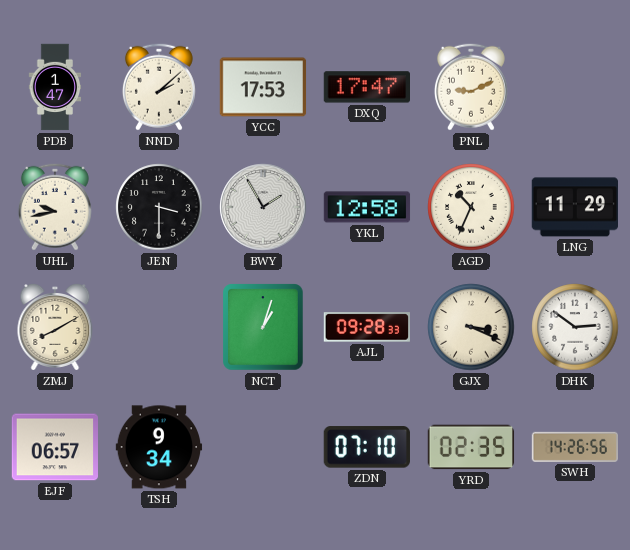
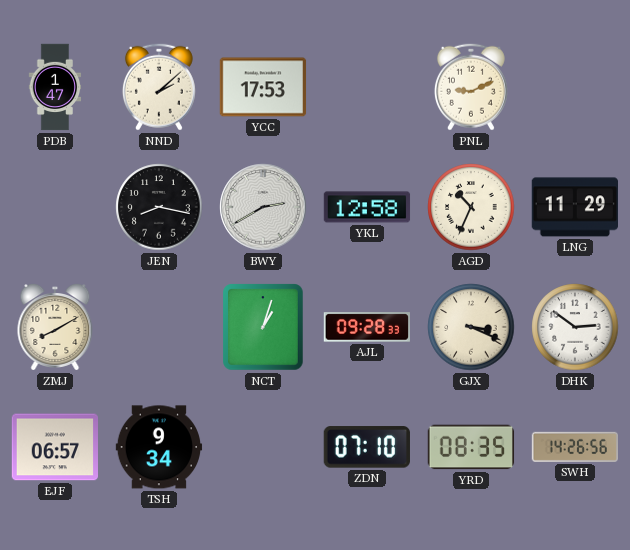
DXQ: 17:47 -> none (366, 87)
UHL: 9:43 -> none (55, 207)
JEN: 3:30 -> 8:17 (159, 207)
BWY: 1:55 -> 2:40 (263, 207)
YRD: 02:35 -> 08:35 (471, 447)
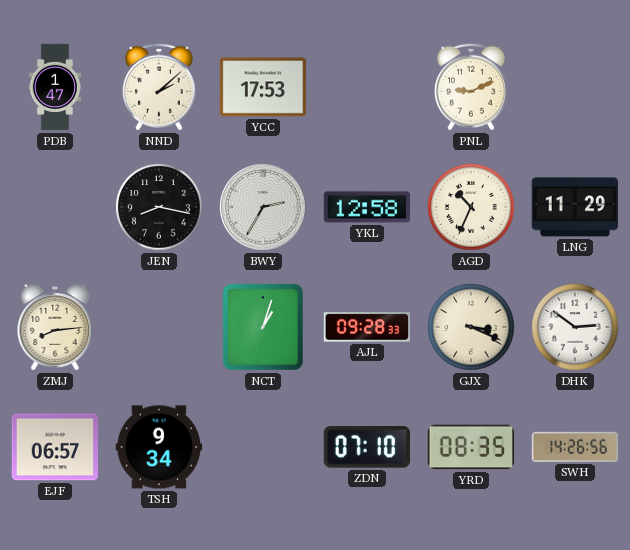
BWY: 2:40 -> 2:35 (263, 207)
ZMJ: 8:10 -> 8:14 (55, 328)
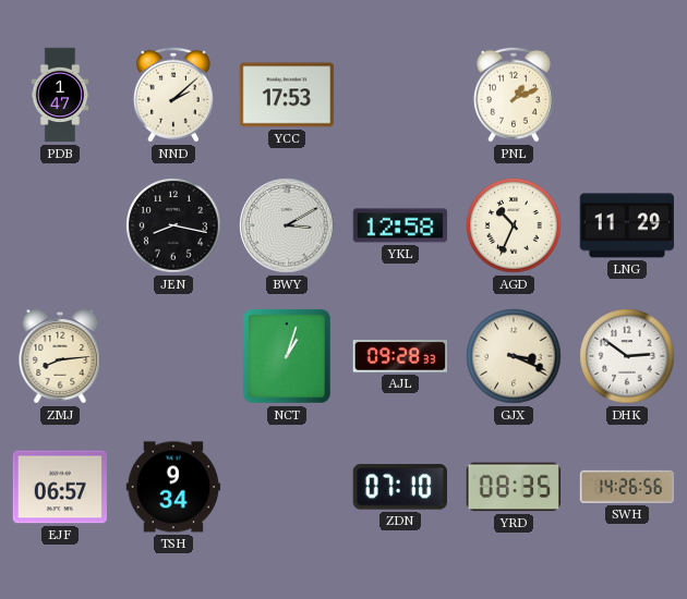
PNL: 9:11 -> 1:11 (514, 95)
BWY: 2:35 -> 3:10 (287, 225)
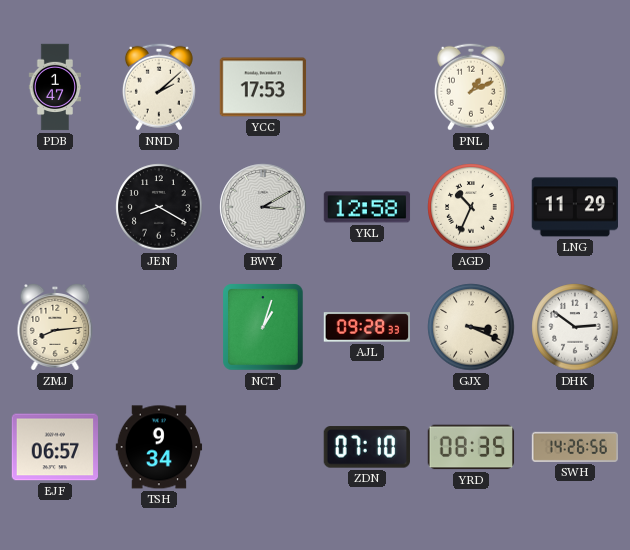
JEN: 8:17 -> 8:20 (159, 207)
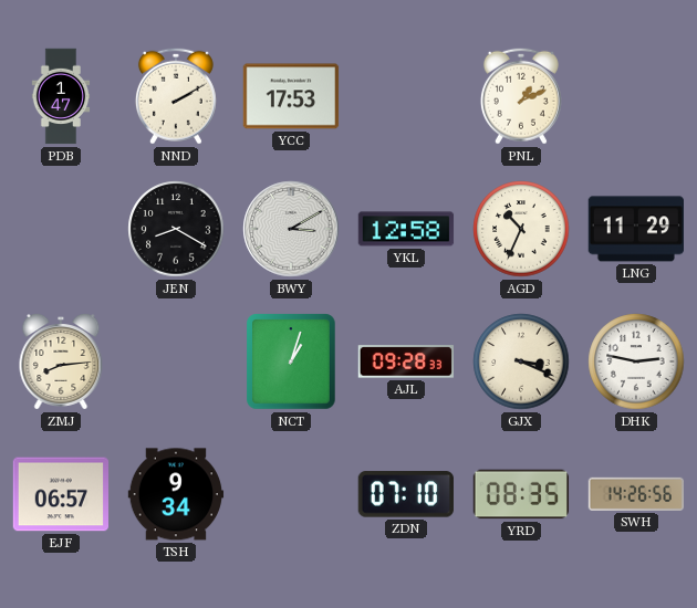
NND: 2:08 -> 2:10 (176, 96)
DHK: 2:51 -> 2:47 (636, 361)
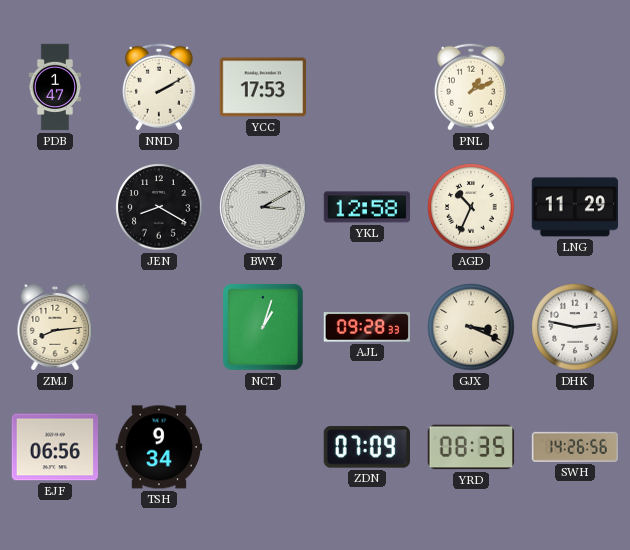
EJF: 06:57 -> 06:56 (54, 447)
ZDN: 07:10 -> 07:09 (367, 447)
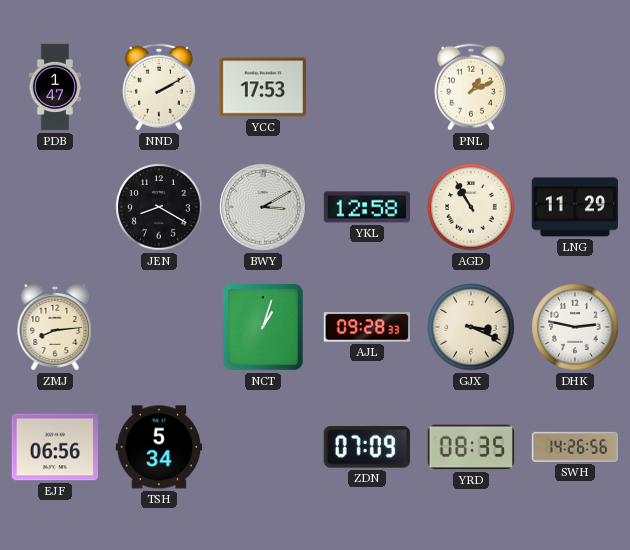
AGD: 10:34 -> 10:55 (471, 207)
TSH: 9:34 -> 5:34 (159, 447)
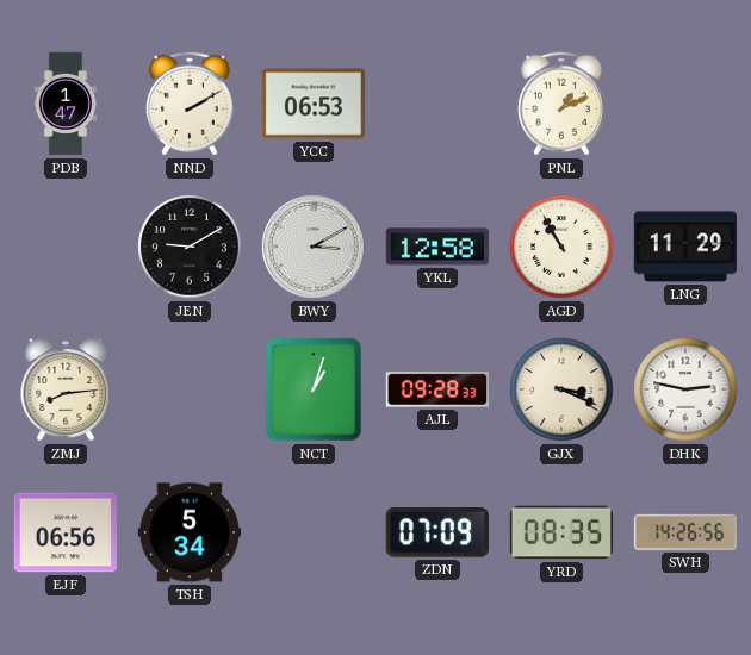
YCC: 17:53 -> 06:53 (314, 104)
JEN: 8:20 -> 9:10 (190, 247)
